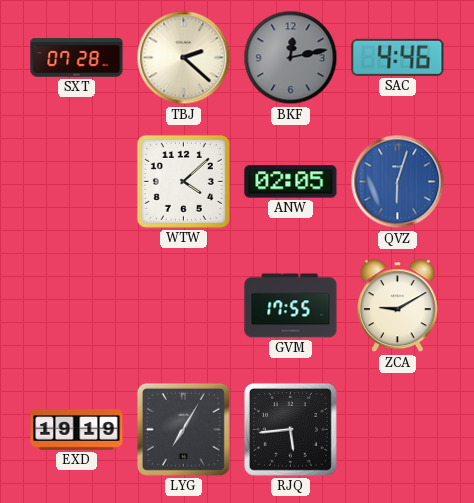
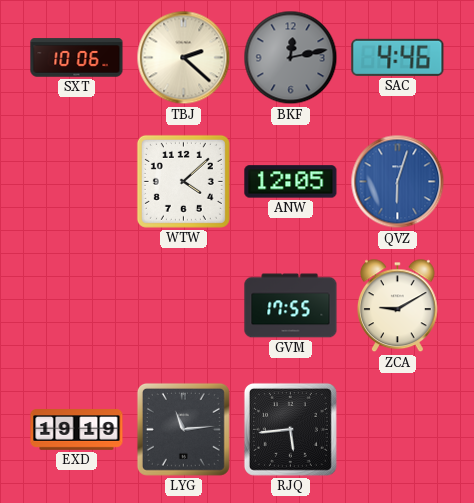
SXT: 07:28 -> 10:06 (77, 58)
ANW: 02:05 -> 12:05 (291, 182)
LYG: 7:05 -> 11:14 (183, 429)
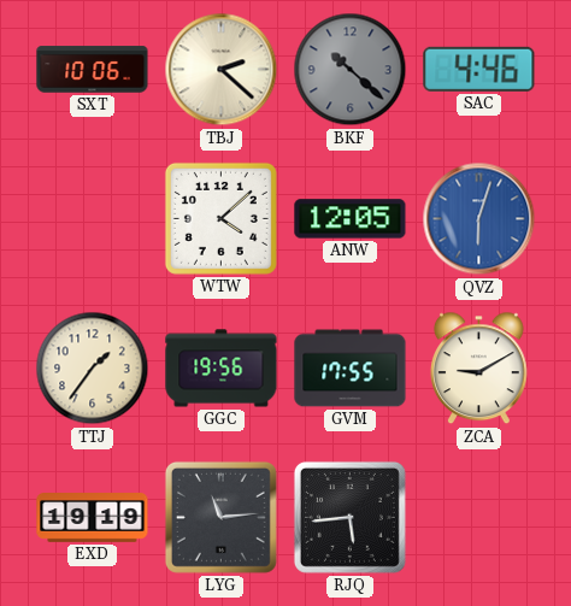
BKF: 12:13 -> 10:22 (351, 70)
TTJ: none -> 1:36 (93, 369)
GGC: none -> 19:56 (222, 369)
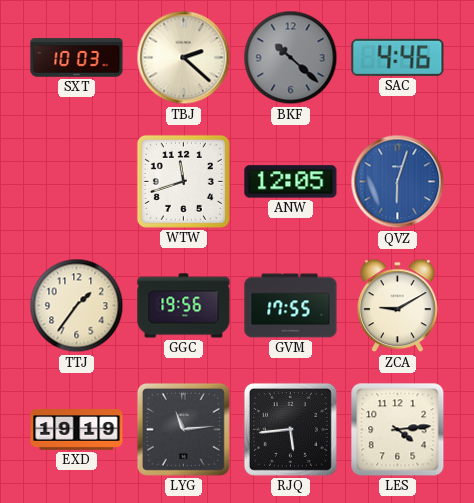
SXT: 10:06 -> 10:03 (77, 58)
WTW: 4:08 -> 11:42 (183, 181)
LES: none -> 4:14 (398, 430)
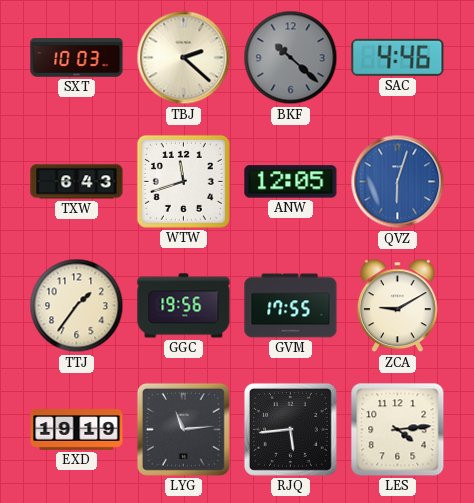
TXW: none -> 6:43 (77, 182)
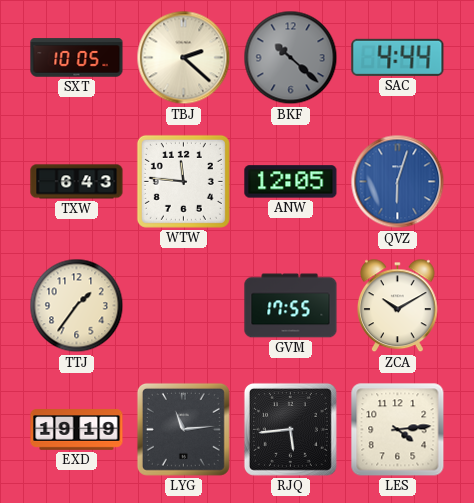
SXT: 10:03 -> 10:05 (77, 58)
SAC: 4:46 -> 4:44 (398, 57)
WTW: 11:42 -> 11:46 (183, 181)
GGC: 19:56 -> none (184, 306)
ZCA: 9:10 -> 10:10 (398, 306)
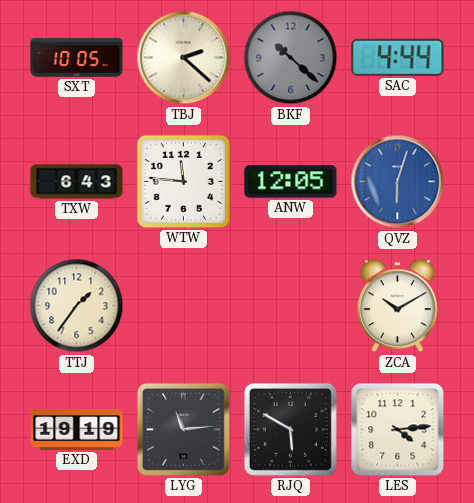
GVM: 17:55 -> none (291, 306)
RJQ: 5:44 -> 5:50 (290, 429)
